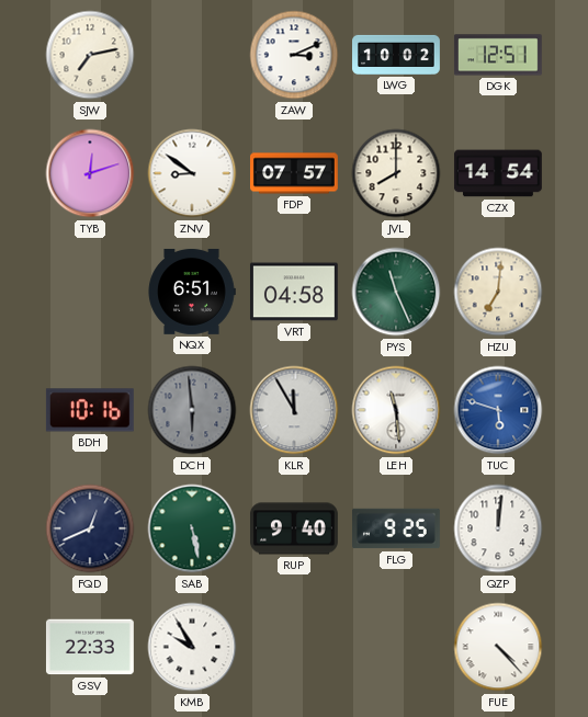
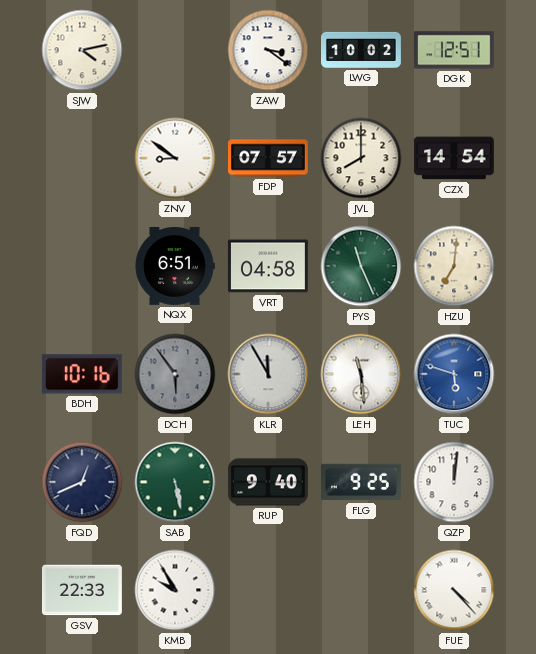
SJW: 7:13 -> 4:13 (82, 50)
ZAW: 3:11 -> 3:21 (268, 50)
TYB: 12:12 -> none (90, 173)
DCH: 5:59 -> 5:54 (175, 374)
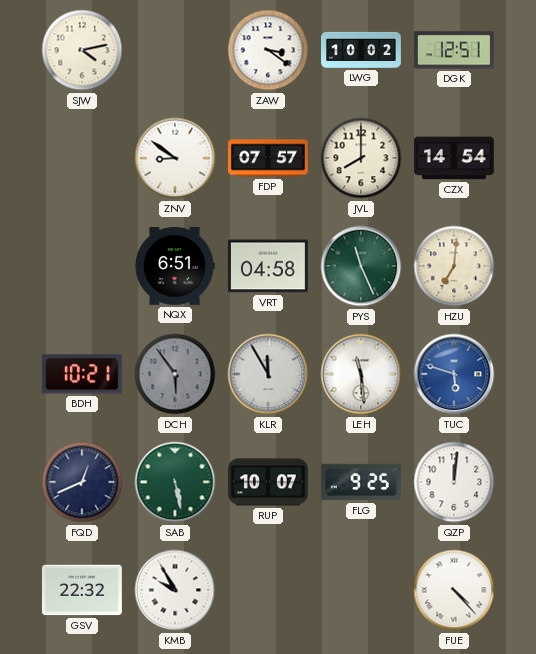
BDH: 10:16 -> 10:21 (82, 374)
RUP: 9:40 -> 10:07 (269, 482)
GSV: 22:33 -> 22:32 (82, 590)
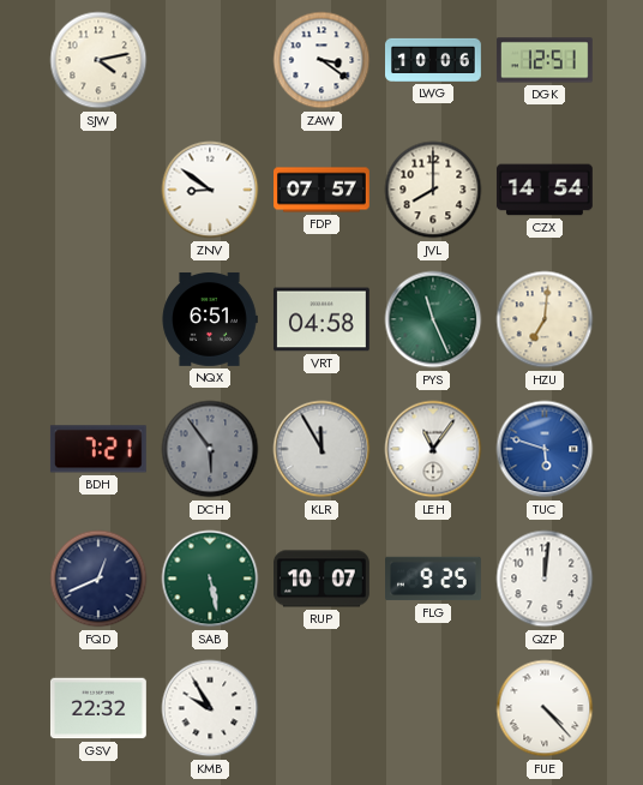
LWG: 10:02 -> 10:06 (434, 60)
BDH: 10:21 -> 7:21 (98, 449)
LEH: 11:29 -> 11:06 (433, 449)
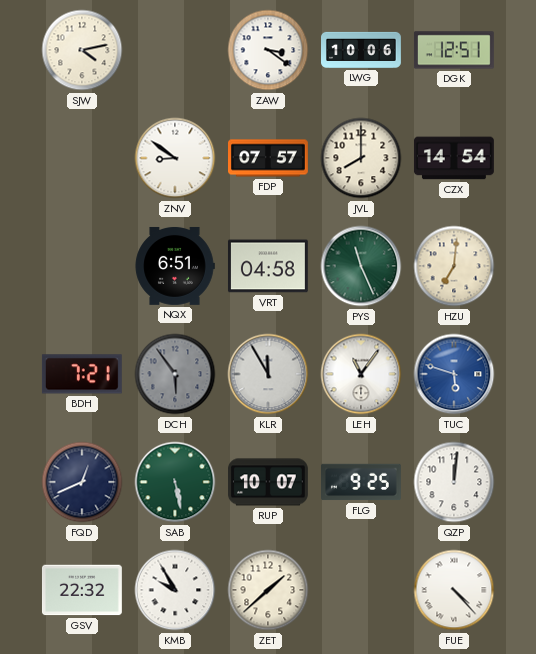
ZET: none -> 1:38 (268, 590)
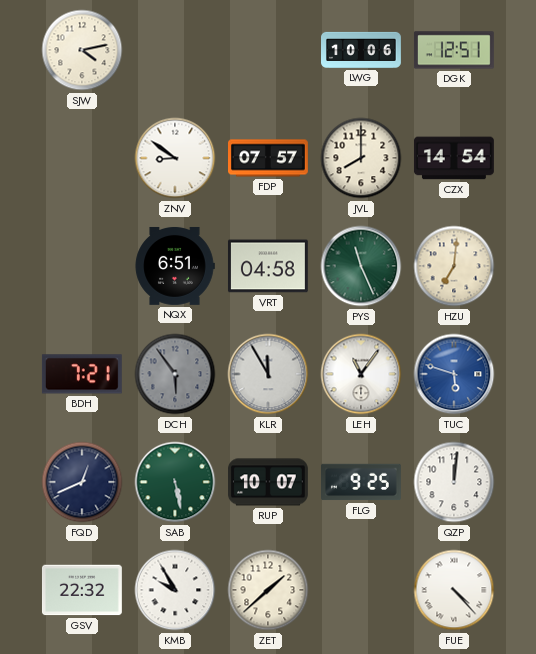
ZAW: 3:21 -> none (268, 50)
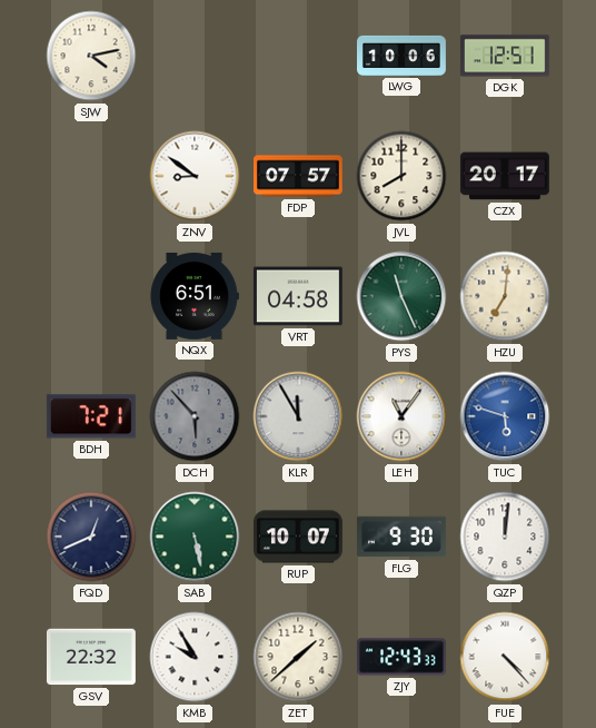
CZX: 14:54 -> 20:17 (505, 176)
DCH: 5:54 -> 5:53 (195, 416)
FLG: 9:25 -> 9:30 (403, 537)
ZJY: none -> 12:43 (403, 657)
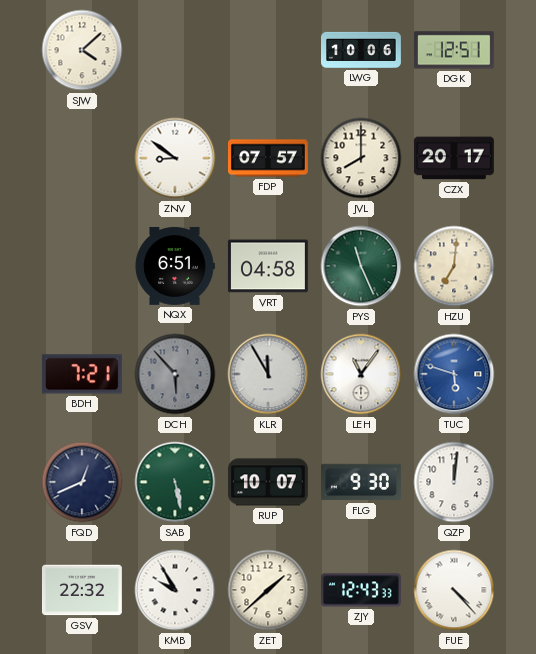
SJW: 4:13 -> 4:08 (82, 50)
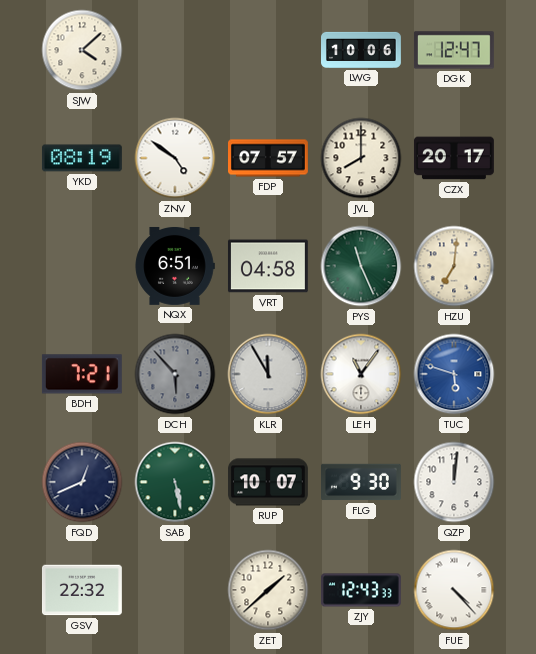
DGK: 12:51 -> 12:47 (454, 50)
YKD: none -> 08:19 (82, 158)
ZNV: 8:51 -> 4:51 (175, 158)
KMB: 9:55 -> none (175, 590)
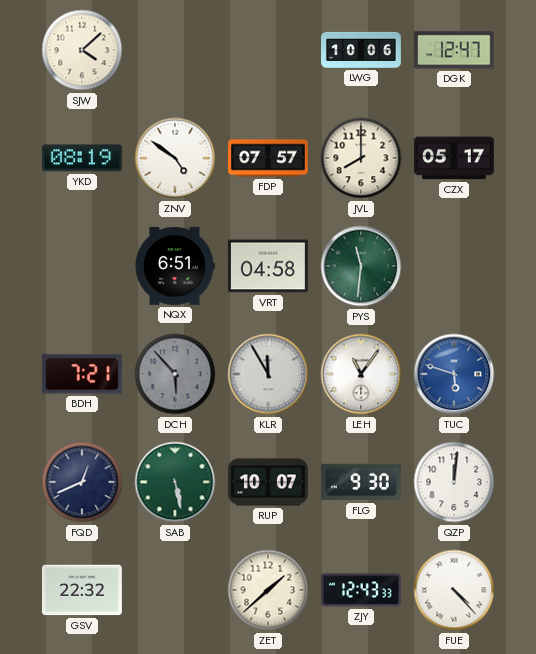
CZX: 20:17 -> 05:17 (454, 158)
PYS: 11:26 -> 11:31 (361, 266)
HZU: 7:01 -> none (454, 266)
